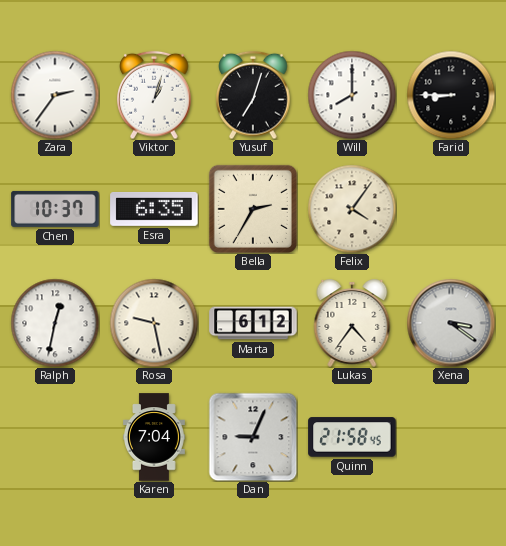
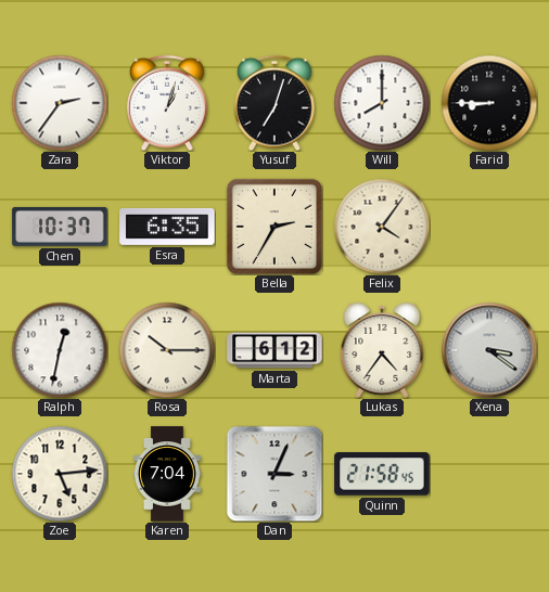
Rosa: 9:28 -> 10:15 (167, 350)
Zoe: none -> 5:14 (60, 474)
Dan: 9:04 -> 3:04 (274, 474)
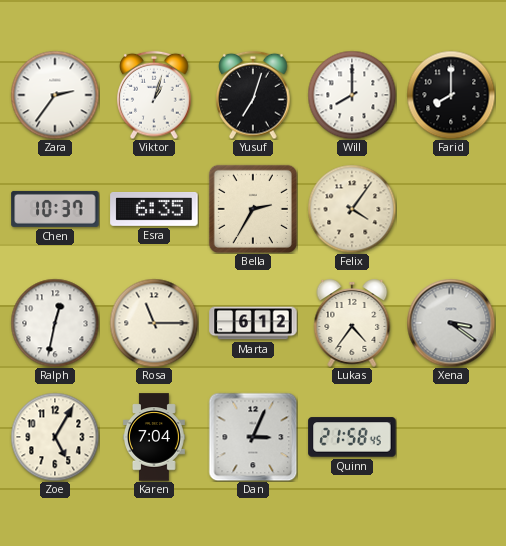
Farid: 8:45 -> 8:00 (451, 95)
Rosa: 10:15 -> 11:15 (154, 323)
Zoe: 5:14 -> 5:05 (55, 437)
